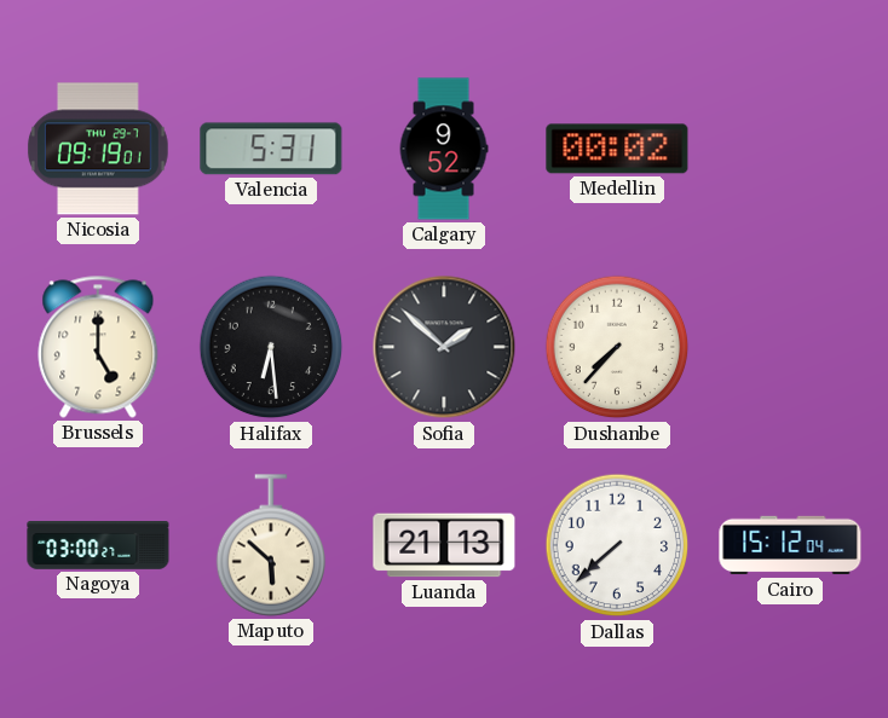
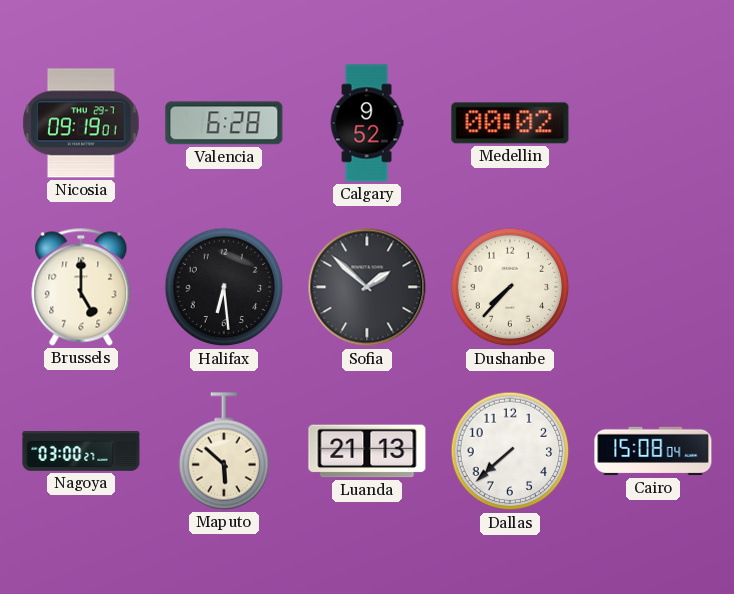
Valencia: 5:31 -> 6:28 (224, 123)
Cairo: 15:12 -> 15:08 (653, 451)
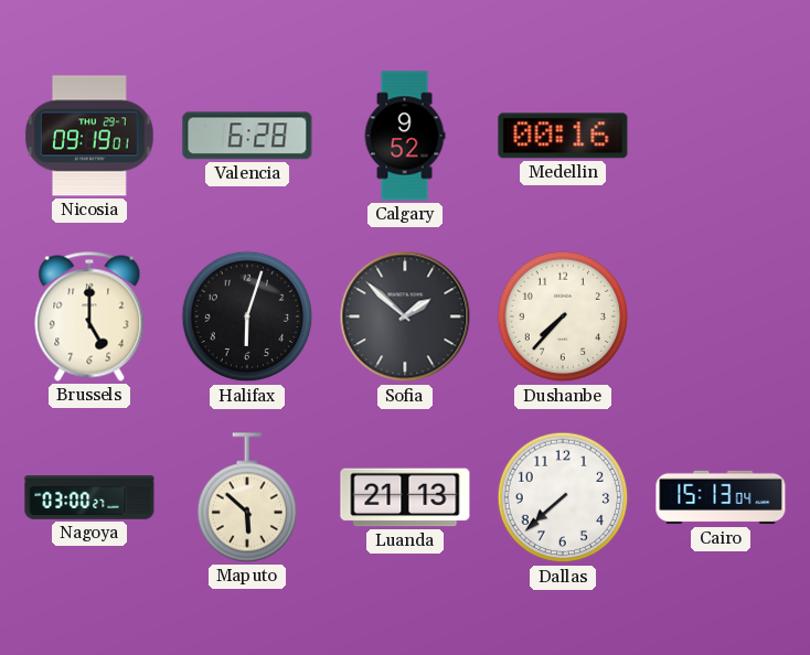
Medellin: 00:02 -> 00:16 (563, 136)
Halifax: 6:29 -> 6:03 (247, 316)
Cairo: 15:08 -> 15:13 (721, 497)
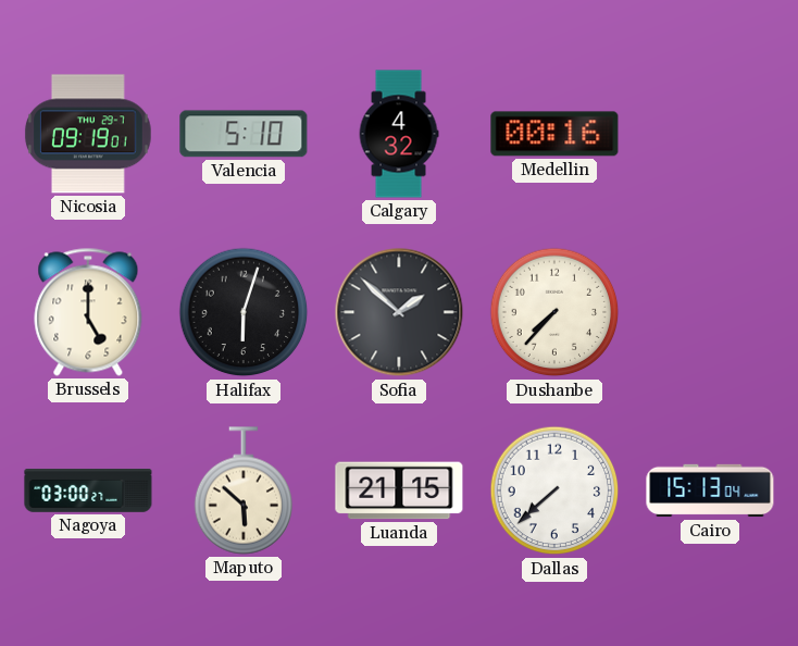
Valencia: 6:28 -> 5:10 (244, 134)
Calgary: 9:52 -> 4:32 (399, 134)
Luanda: 21:13 -> 21:15 (399, 490)
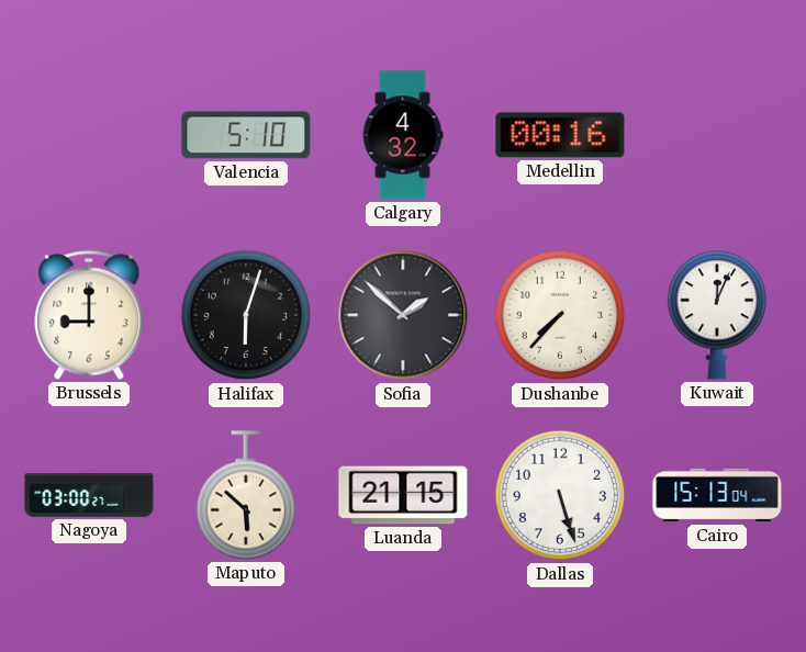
Nicosia: 09:19 -> none (88, 134)
Brussels: 5:00 -> 9:00 (89, 315)
Kuwait: none -> 12:04 (716, 315)
Dallas: 7:38 -> 5:27 (560, 495)
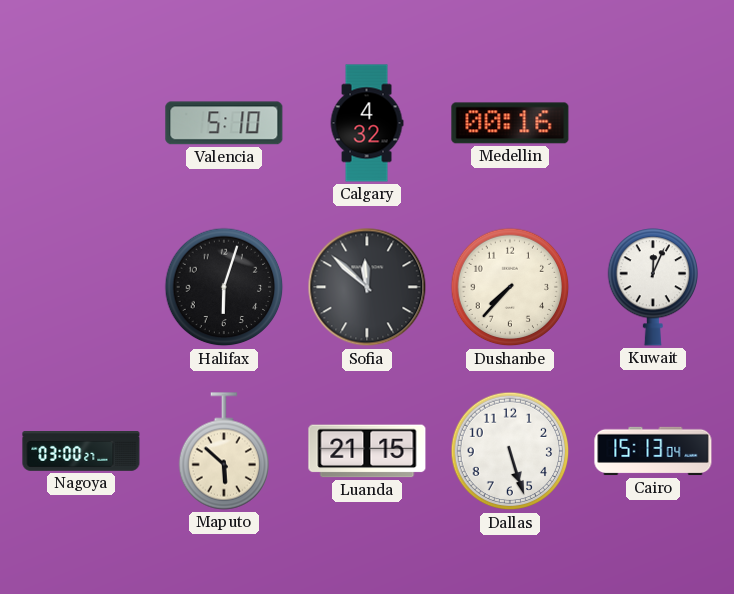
Brussels: 9:00 -> none (89, 315)
Sofia: 1:52 -> 11:52 (367, 287)
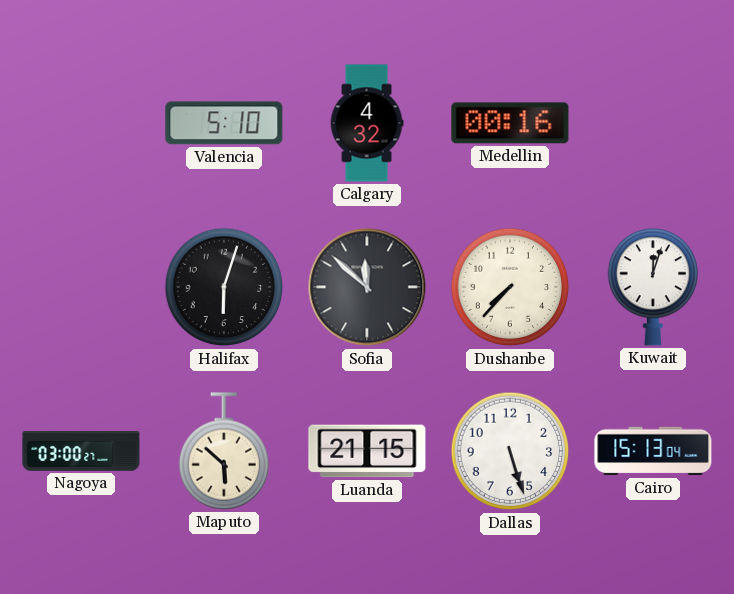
Kuwait: 12:04 -> 12:03 (652, 287)
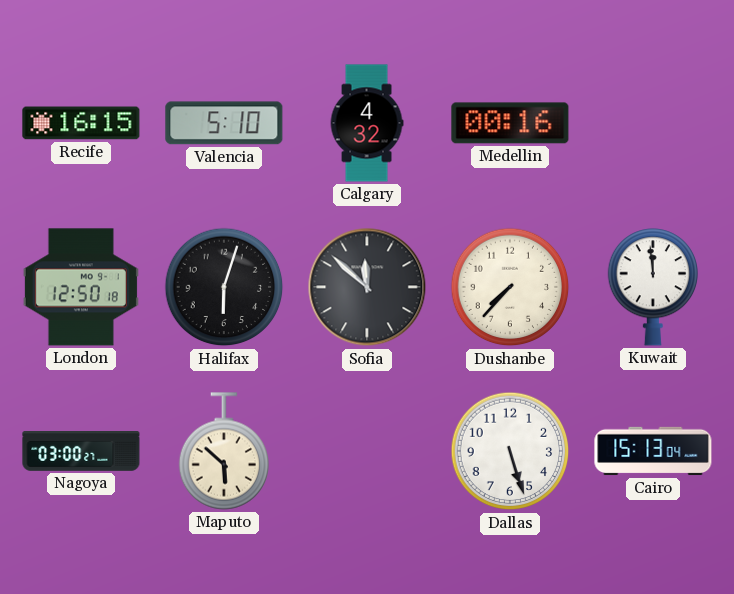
Recife: none -> 16:15 (81, 123)
London: none -> 12:50 (81, 287)
Kuwait: 12:03 -> 11:59 (652, 287)
Luanda: 21:15 -> none (367, 451)
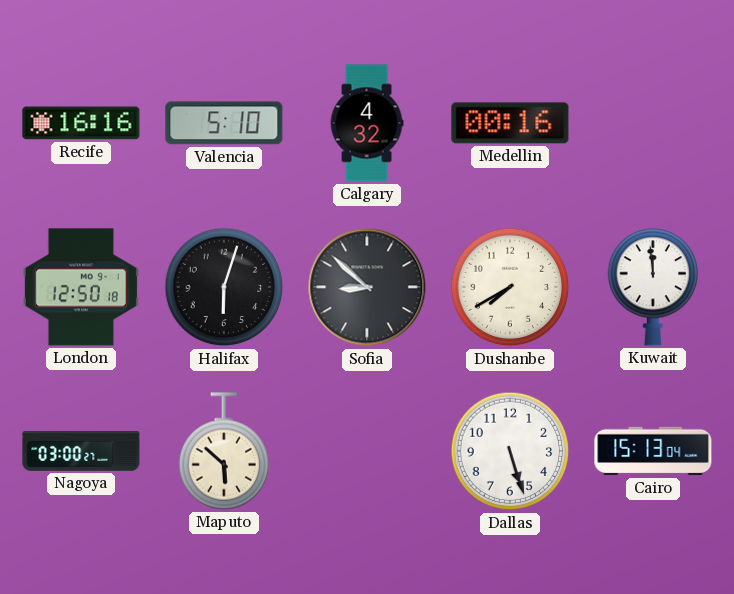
Recife: 16:15 -> 16:16 (81, 123)
Sofia: 11:52 -> 8:52 (367, 287)
Dushanbe: 7:37 -> 7:40 (510, 287)
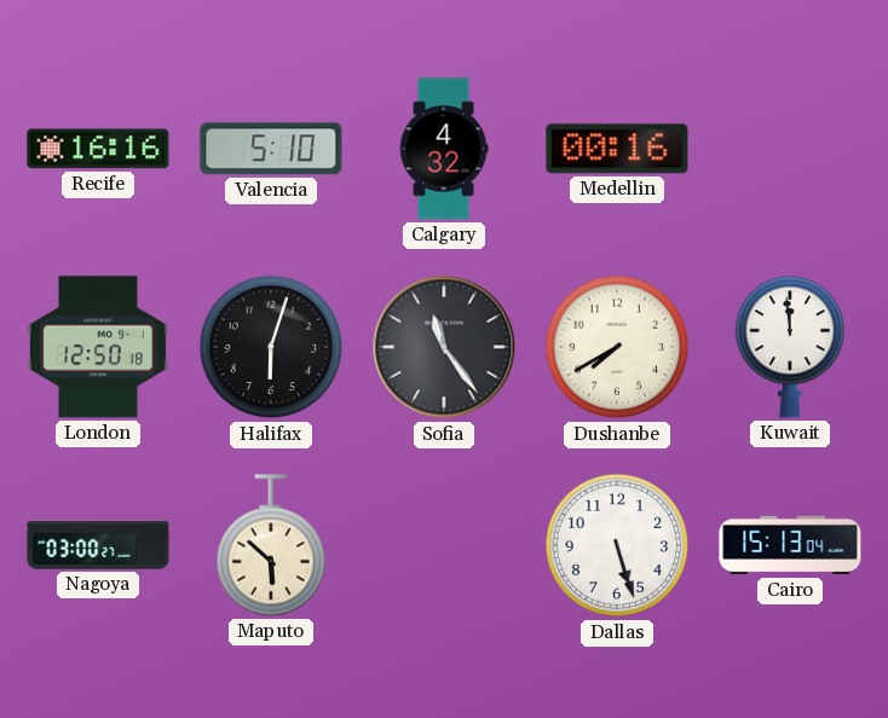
Sofia: 8:52 -> 11:24 (444, 347)
